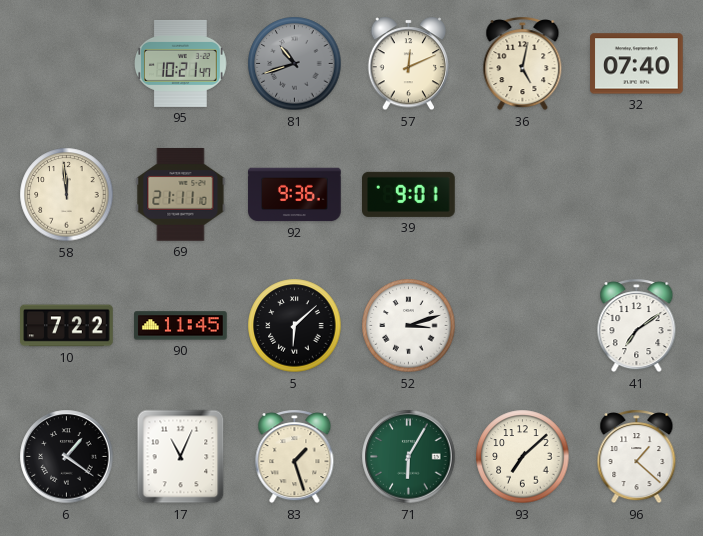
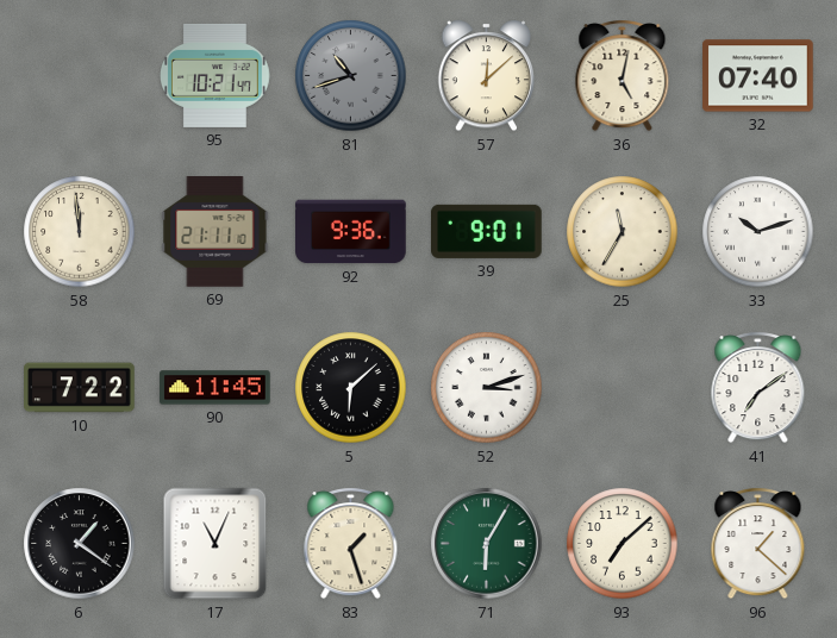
57: 12:11 -> 12:08 (487, 76)
25: none -> 11:35 (623, 232)
33: none -> 10:12 (758, 232)
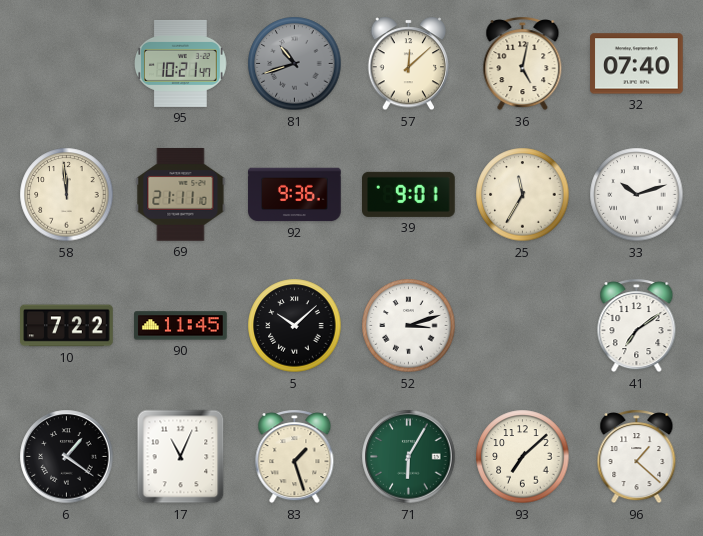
5: 6:08 -> 10:08 (295, 326)
